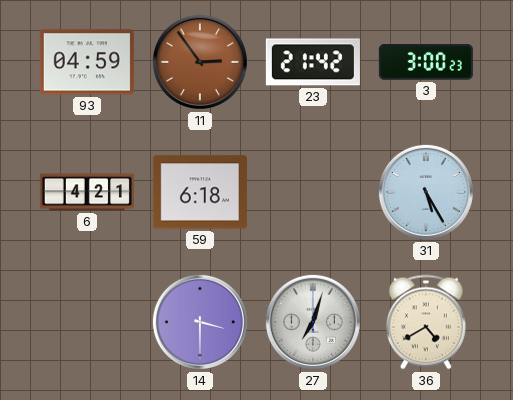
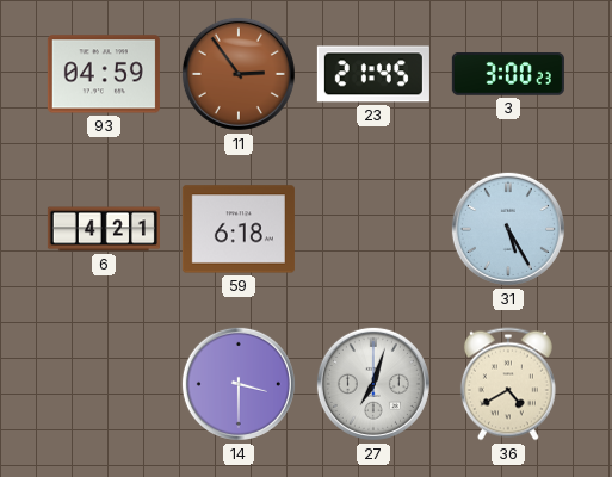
23: 21:42 -> 21:45 (373, 74)
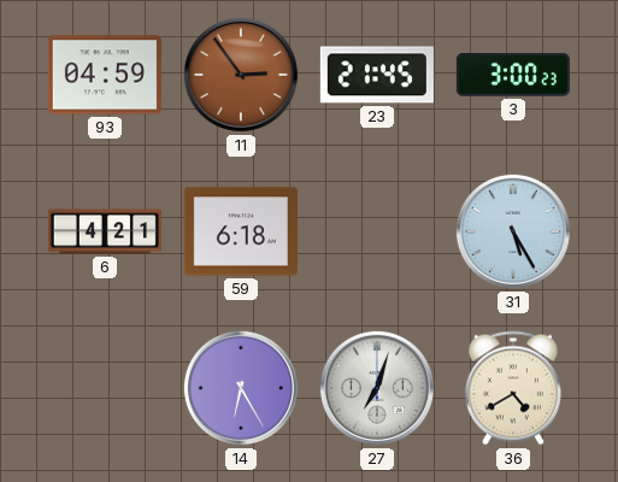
14: 3:30 -> 6:25 (241, 388)
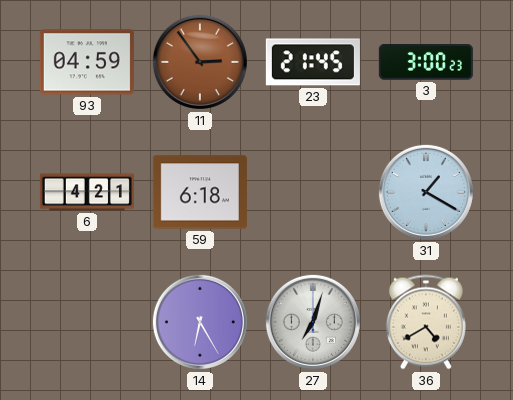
31: 5:25 -> 1:20 (426, 192)
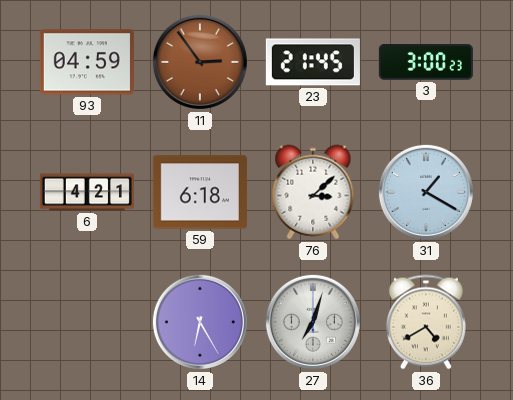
76: none -> 3:08 (313, 192)
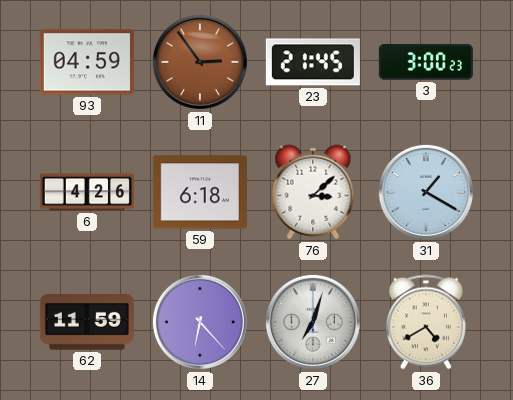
6: 4:21 -> 4:26 (87, 192)
62: none -> 11:59 (87, 323)
14: 6:25 -> 6:23 (200, 322)
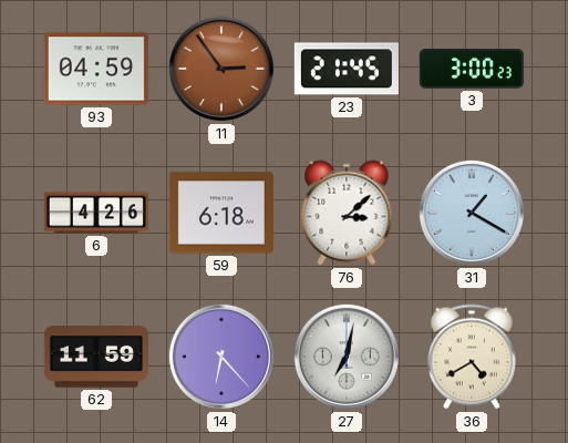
27: 7:03 -> 7:02 (347, 357)
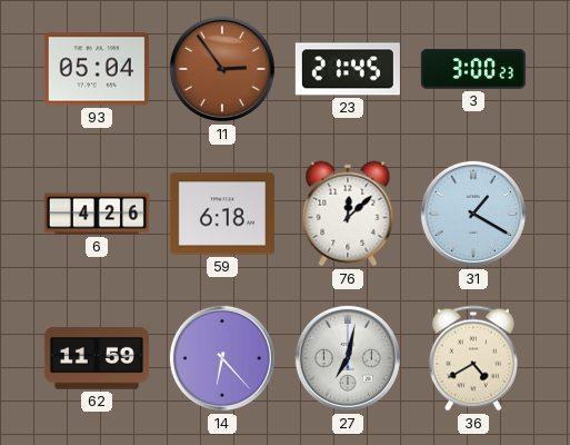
93: 04:59 -> 05:04 (97, 69)
76: 3:08 -> 12:08 (348, 214)
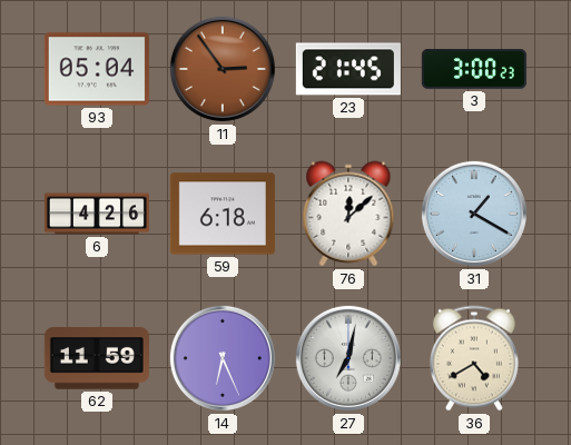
14: 6:23 -> 6:26 (223, 358)
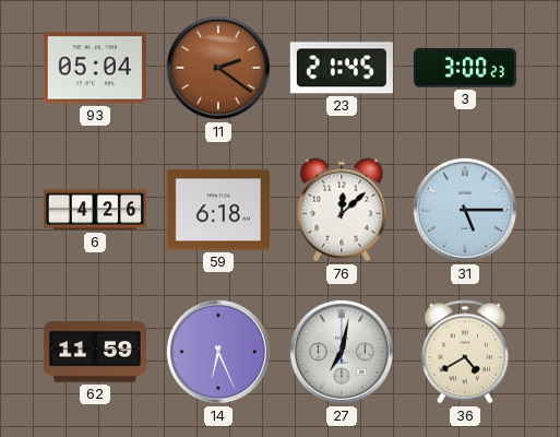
11: 2:54 -> 2:21 (218, 68)
31: 1:20 -> 5:15 (465, 210)
